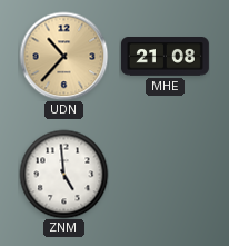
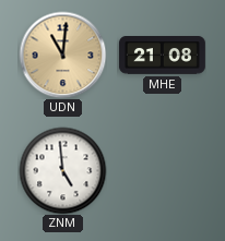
UDN: 10:37 -> 11:01 (62, 55)
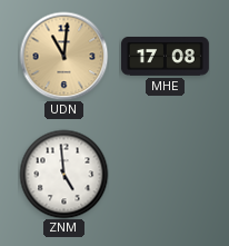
MHE: 21:08 -> 17:08 (165, 57)
